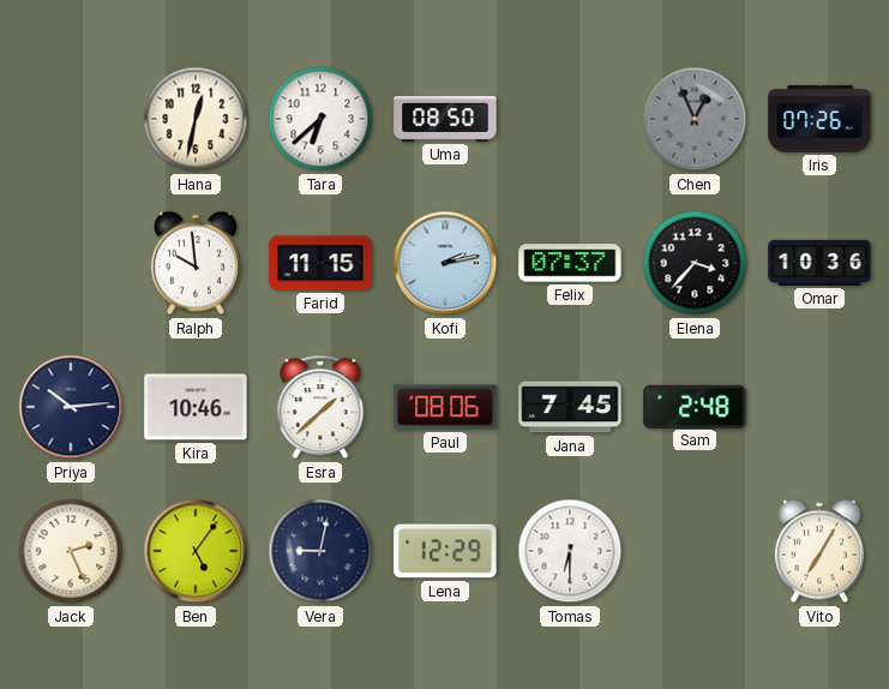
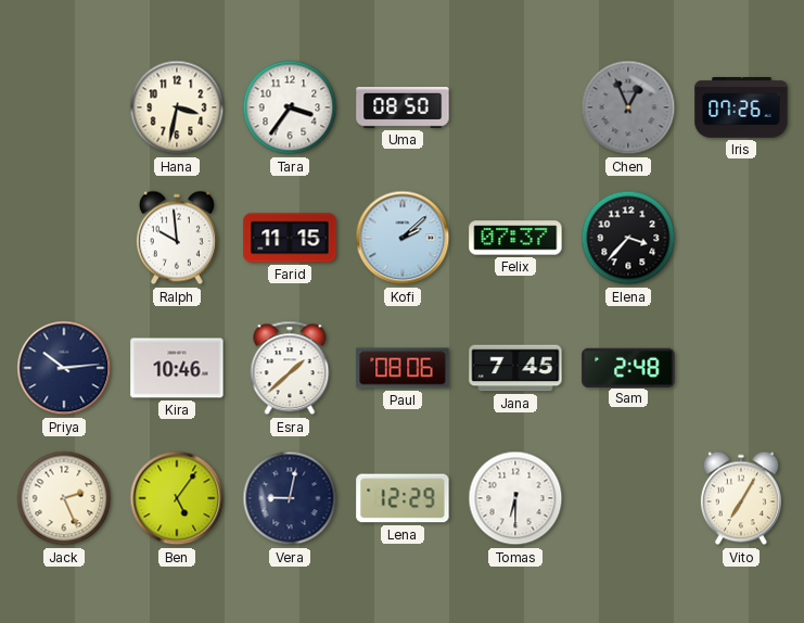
Hana: 12:32 -> 3:32 (177, 107)
Tara: 6:38 -> 3:36 (290, 107)
Kofi: 2:13 -> 2:08 (403, 238)
Omar: 10:36 -> none (819, 263)
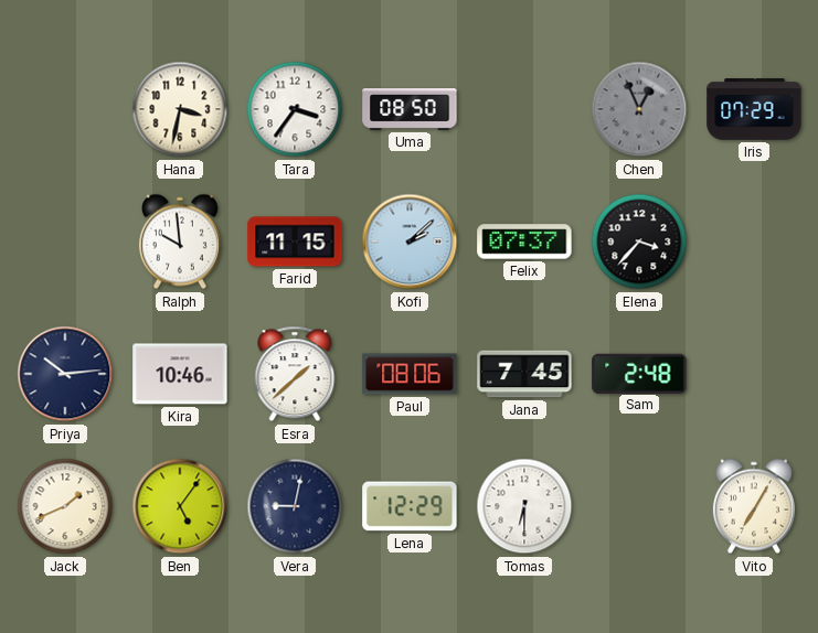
Iris: 07:26 -> 07:29 (754, 109)
Jack: 2:26 -> 1:41 (65, 506)
